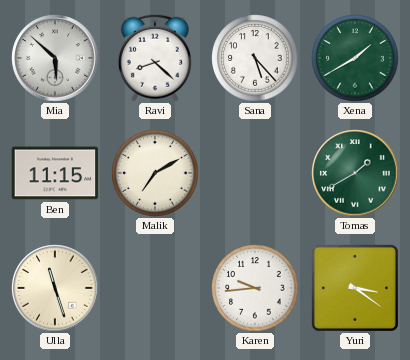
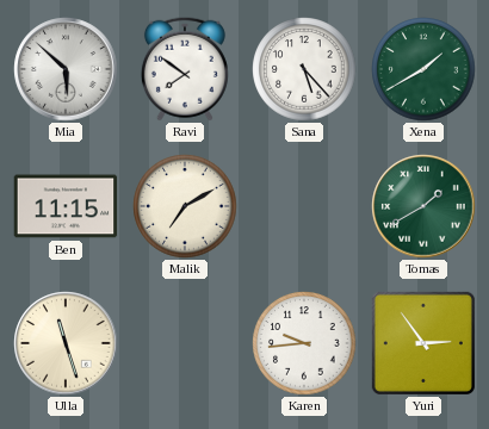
Ravi: 8:22 -> 7:51 (185, 69)
Yuri: 3:21 -> 2:54 (423, 343)
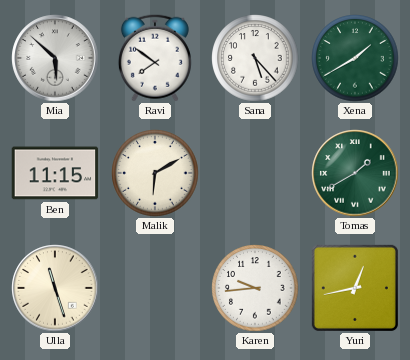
Malik: 7:10 -> 6:10 (155, 173)
Yuri: 2:54 -> 12:43 (355, 288)
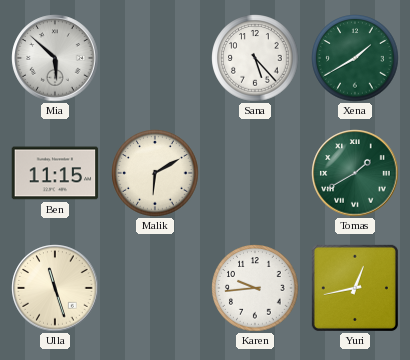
Ravi: 7:51 -> none (155, 58)
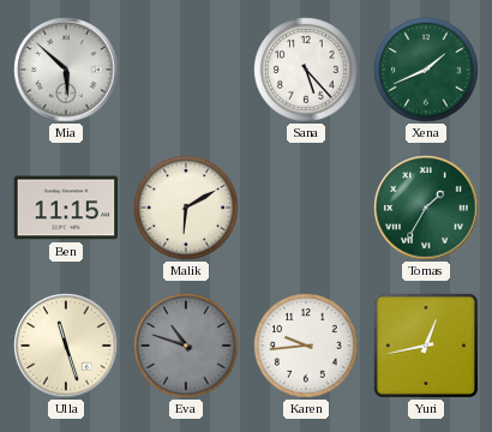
Xena: 1:40 -> 1:41 (426, 70)
Tomas: 1:40 -> 1:35 (426, 208)
Eva: none -> 10:48 (186, 346)
